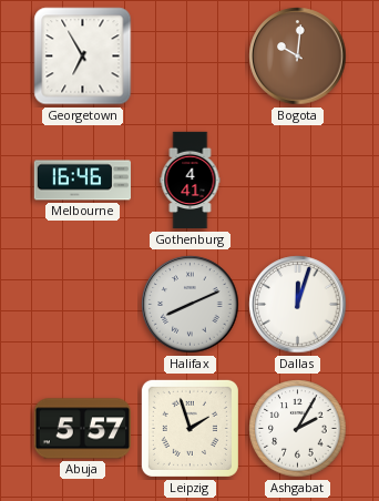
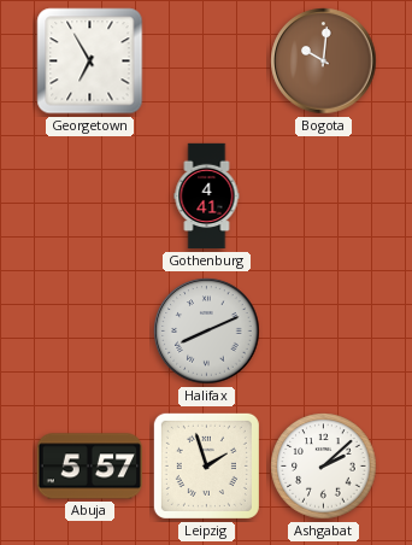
Melbourne: 16:46 -> none (82, 181)
Dallas: 12:03 -> none (298, 305)
Ashgabat: 2:05 -> 2:08 (324, 467)
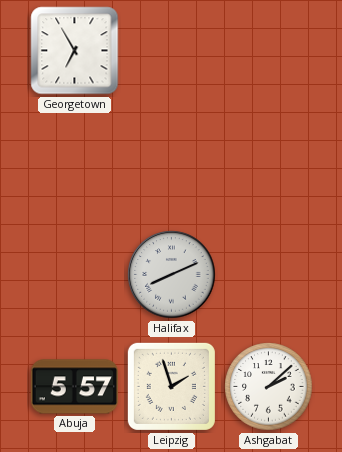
Bogota: 10:01 -> none (324, 61)
Gothenburg: 4:41 -> none (207, 197)
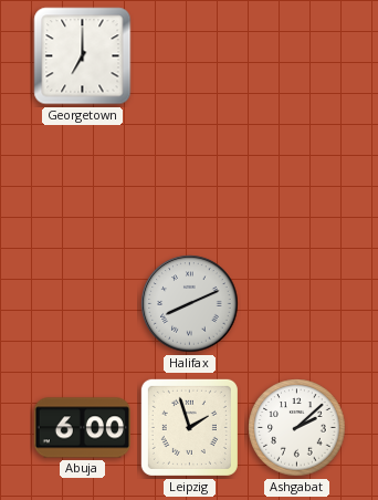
Georgetown: 6:55 -> 7:00 (83, 56)
Abuja: 5:57 -> 6:00 (82, 428)
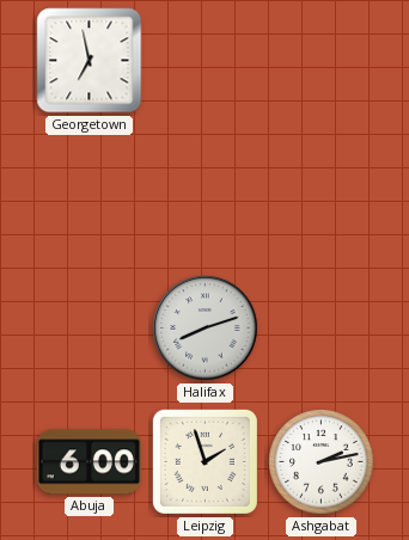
Georgetown: 7:00 -> 6:58 (90, 61)
Halifax: 8:11 -> 8:12 (206, 329)
Ashgabat: 2:08 -> 2:13 (322, 462)
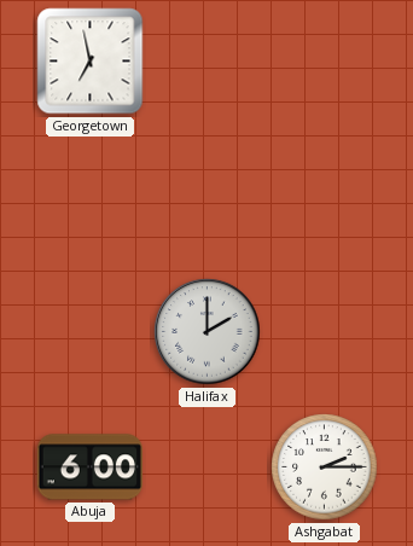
Halifax: 8:12 -> 2:00 (208, 332)
Leipzig: 1:57 -> none (204, 461)
Ashgabat: 2:13 -> 2:15 (325, 467)
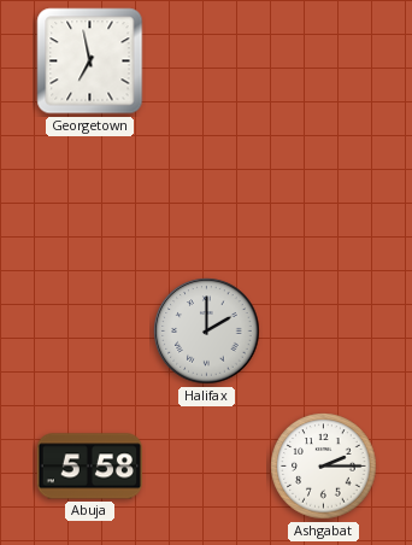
Abuja: 6:00 -> 5:58 (89, 467)
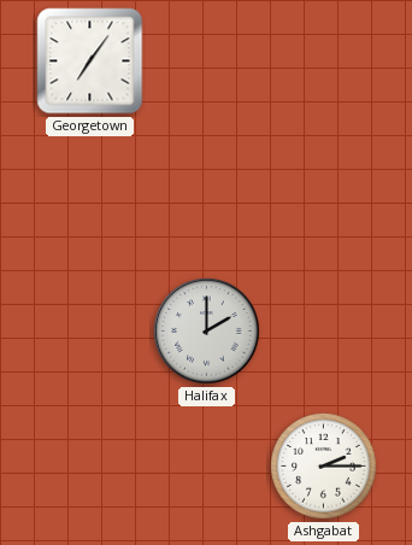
Georgetown: 6:58 -> 7:06 (90, 61)
Abuja: 5:58 -> none (89, 467)
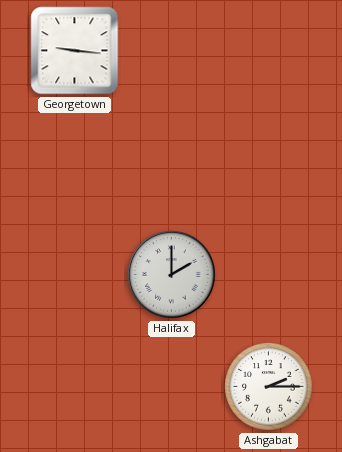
Georgetown: 7:06 -> 9:16 (75, 51)
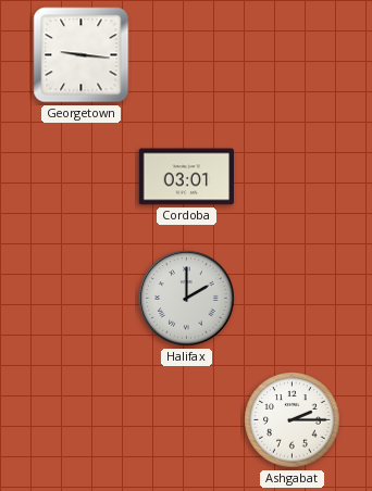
Cordoba: none -> 03:01 (186, 177)
